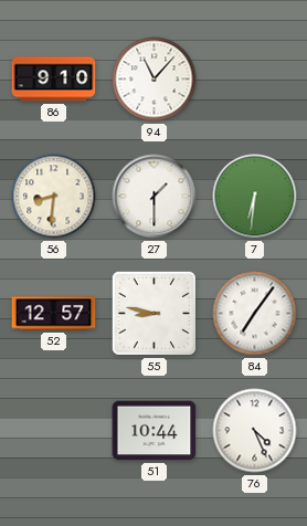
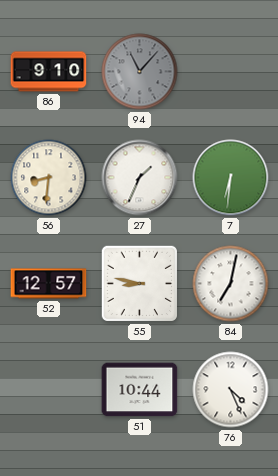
94 dial: white -> grey (140, 72)
27: 1:30 -> 1:34 (140, 178)
84: 7:06 -> 7:02 (231, 284)
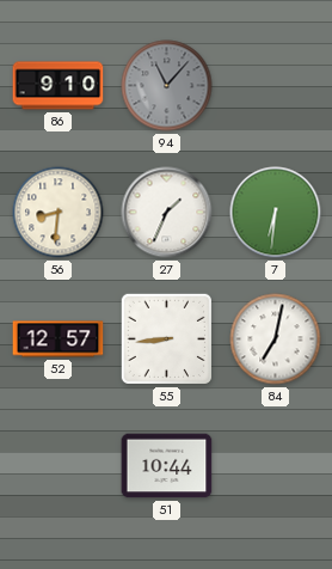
55: 8:47 -> 8:44 (166, 338)
76: 4:26 -> none (231, 390)
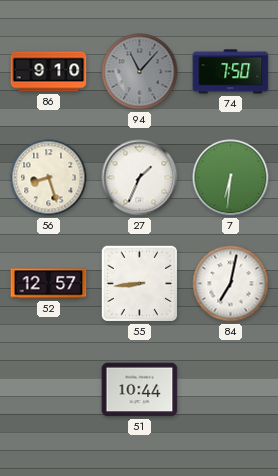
74: none -> 7:50 (231, 72)
56: 8:31 -> 8:27 (49, 178)
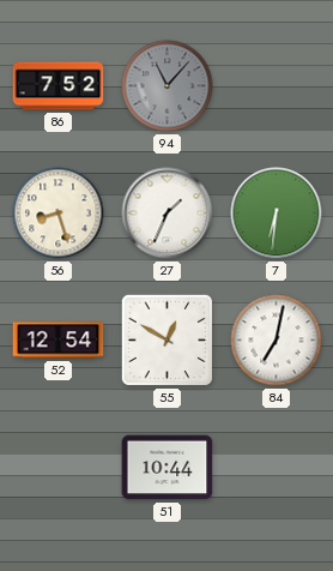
86: 9:10 -> 7:52 (59, 86)
74: 7:50 -> none (231, 72)
52: 12:57 -> 12:54 (59, 341)
55: 8:44 -> 12:50 (166, 339)
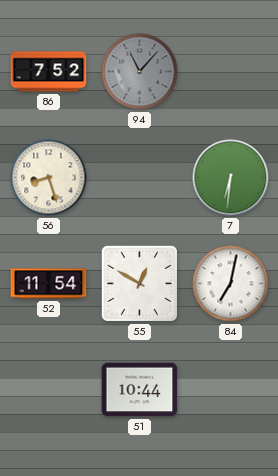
27: 1:34 -> none (168, 214)
52: 12:54 -> 11:54 (49, 284)
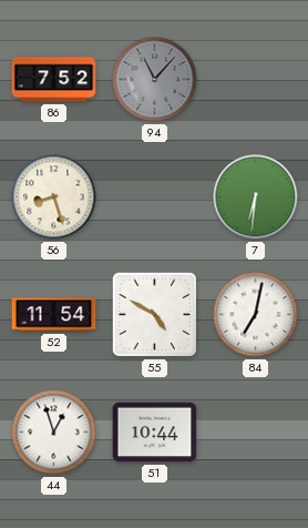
55: 12:50 -> 4:50 (154, 314)
44: none -> 12:57 (54, 433)
